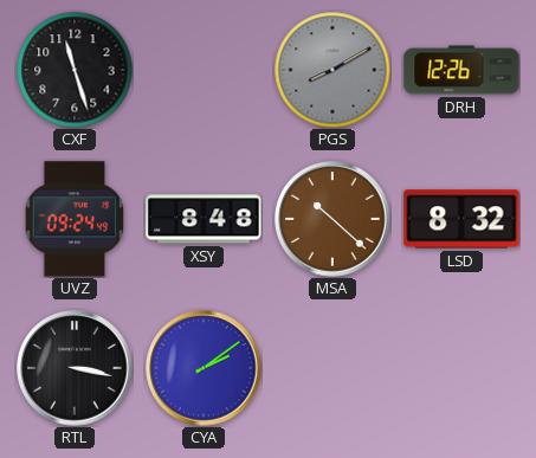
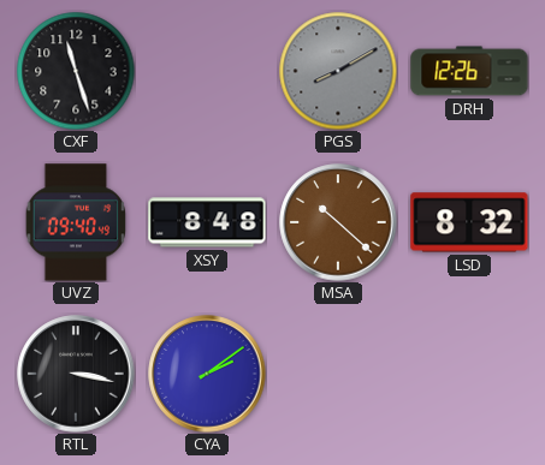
UVZ: 09:24 -> 09:40 (76, 222)
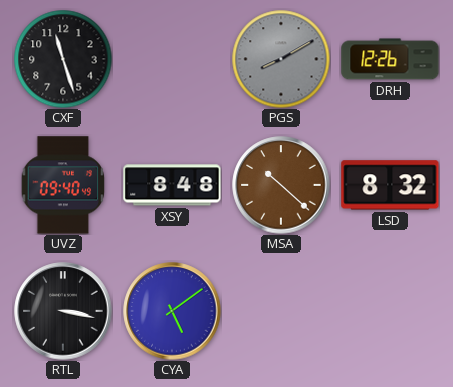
CYA: 2:09 -> 5:09 (172, 311)
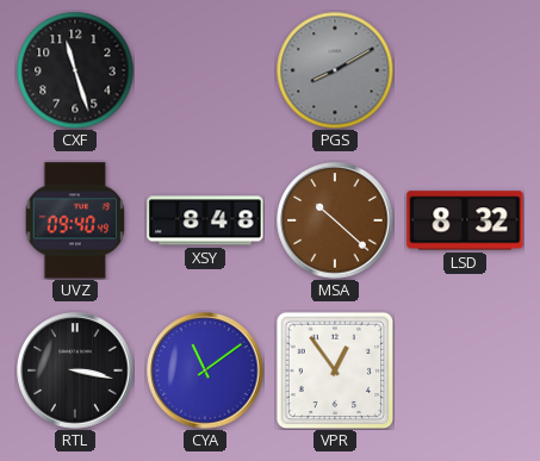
DRH: 12:26 -> none (390, 59)
CYA: 5:09 -> 11:09 (205, 370)
VPR: none -> 12:54 (335, 370)
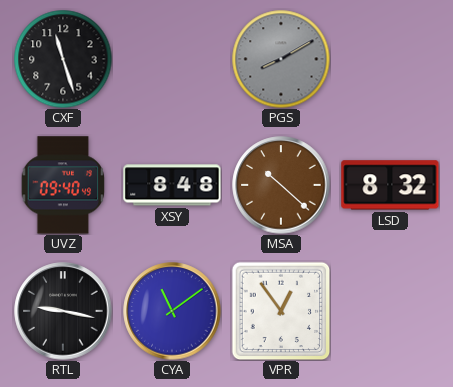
RTL: 3:17 -> 9:17 (63, 311)
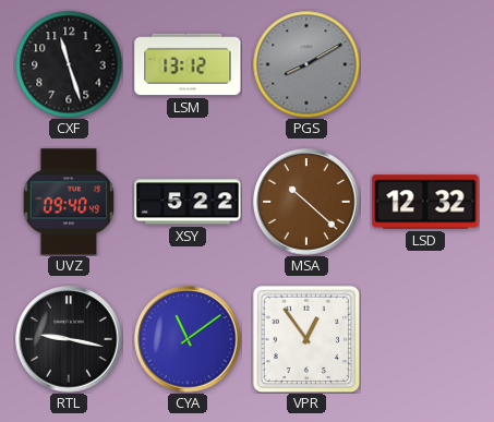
LSM: none -> 13:12 (188, 64)
XSY: 8:48 -> 5:22 (188, 202)
LSD: 8:32 -> 12:32 (425, 202)
